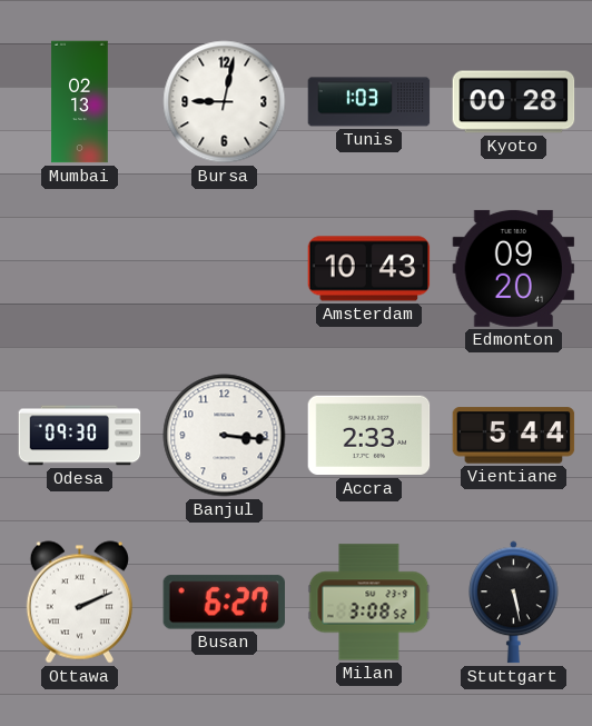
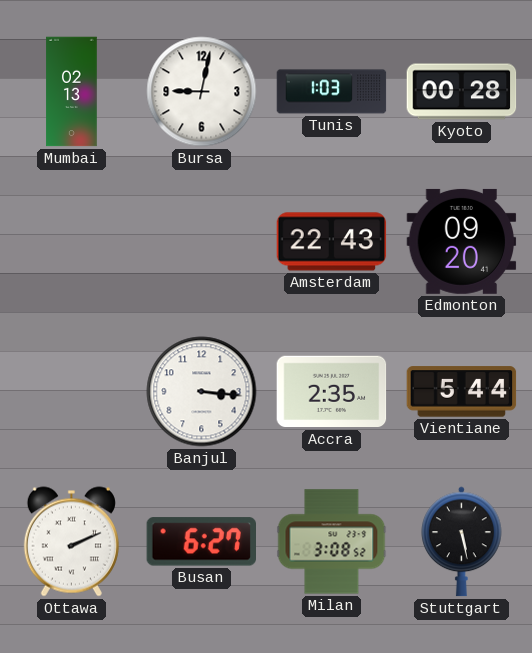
Amsterdam: 10:43 -> 22:43 (332, 242)
Odesa: 09:30 -> none (80, 436)
Accra: 2:33 -> 2:35 (332, 392)
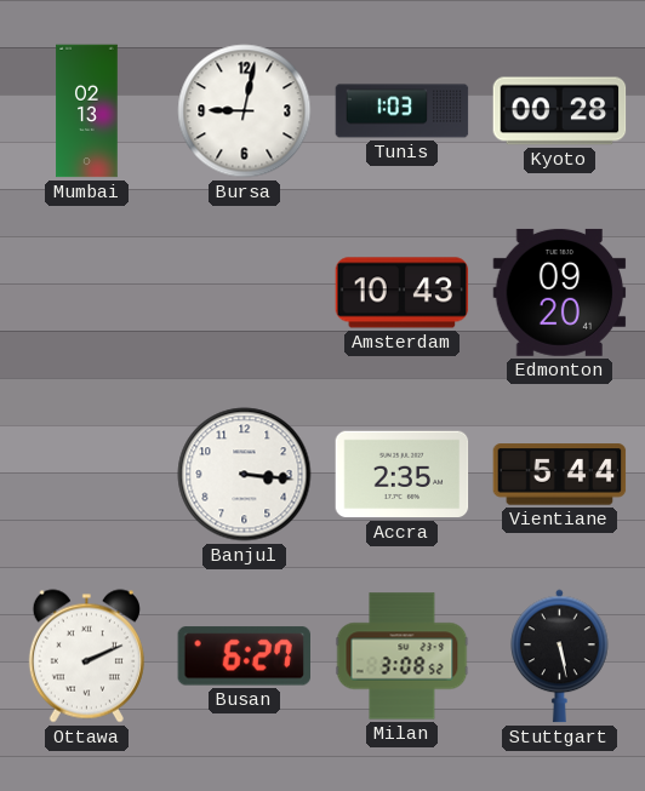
Amsterdam: 22:43 -> 10:43 (403, 293)
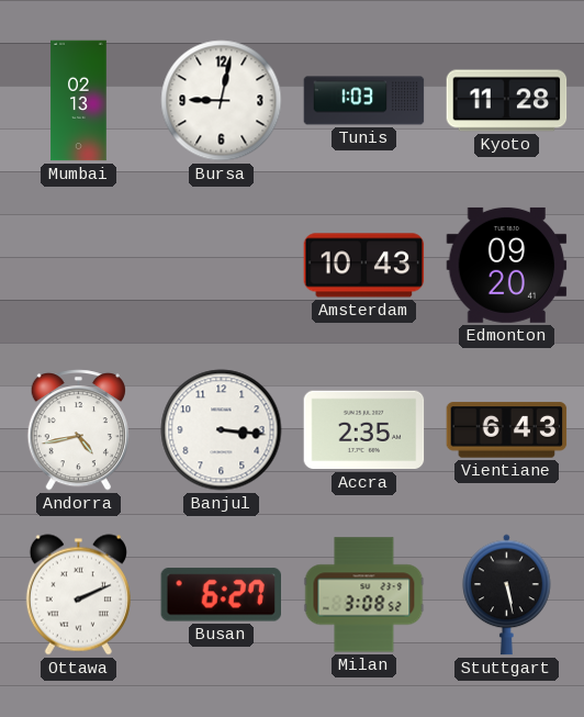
Kyoto: 00:28 -> 11:28 (507, 101)
Andorra: none -> 4:43 (78, 430)
Vientiane: 5:44 -> 6:43 (507, 430)
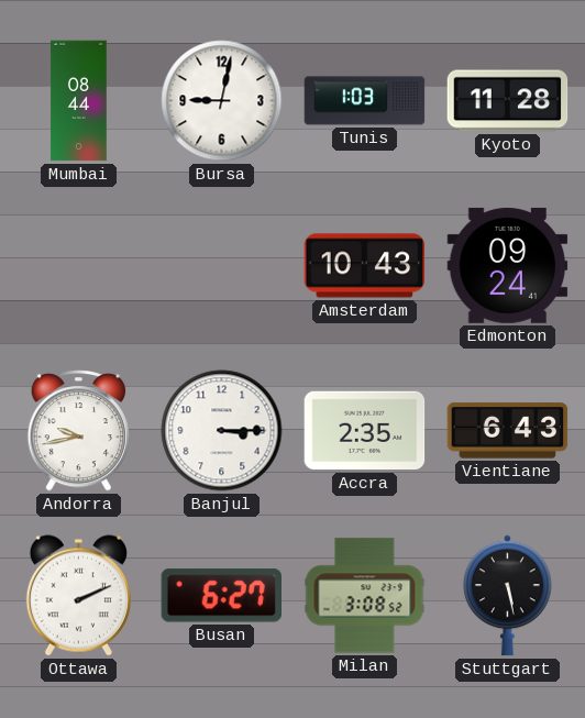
Mumbai: 02:13 -> 08:44 (79, 101)
Edmonton: 09:20 -> 09:24 (508, 265)
Andorra: 4:43 -> 9:43 (78, 431)
Banjul: 3:16 -> 3:15 (222, 431)
